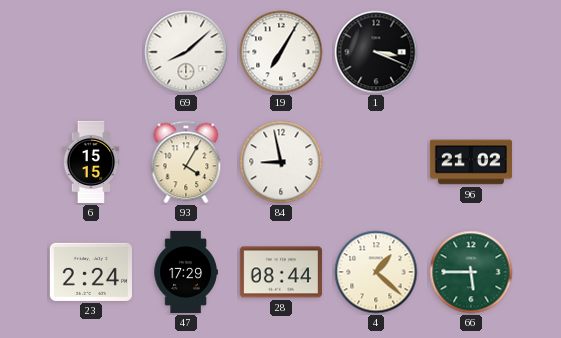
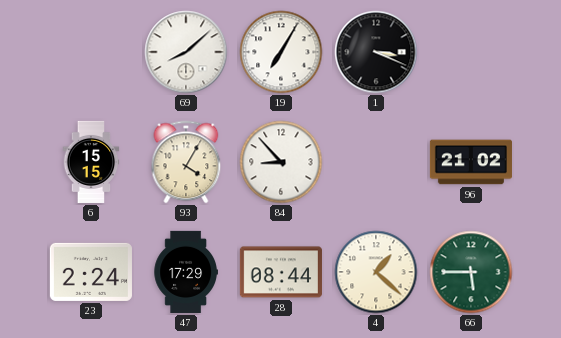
84: 8:58 -> 8:53 (281, 162)
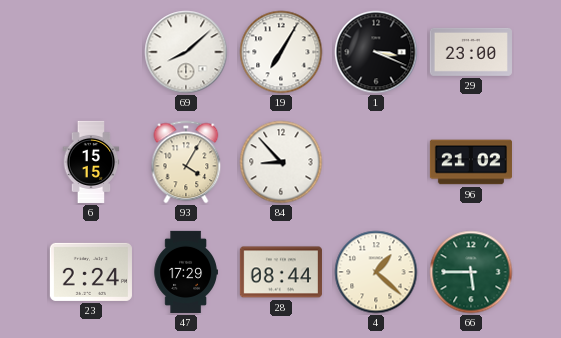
29: none -> 23:00 (471, 52)
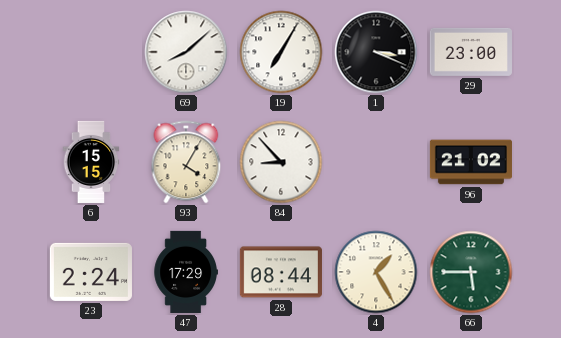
4: 1:22 -> 1:25 (376, 272)
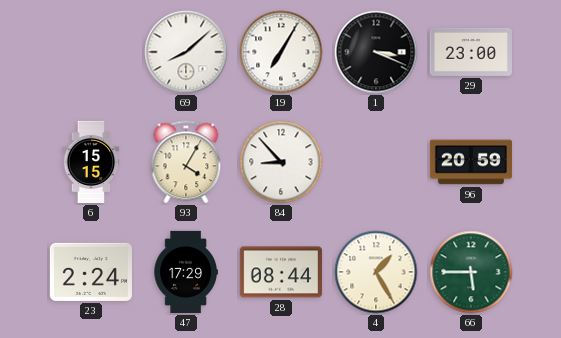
96: 21:02 -> 20:59 (471, 162)
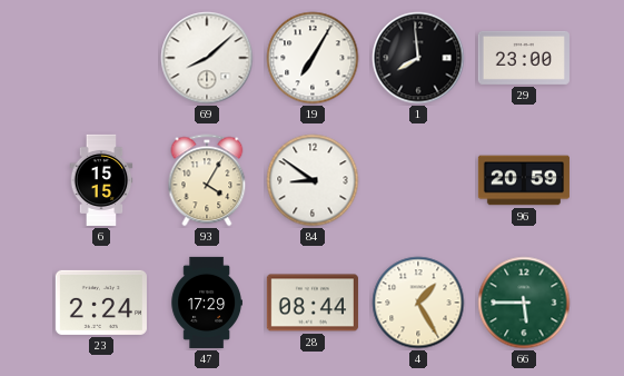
1: 3:19 -> 7:59 (418, 58)
84: 8:53 -> 8:51 (313, 180)
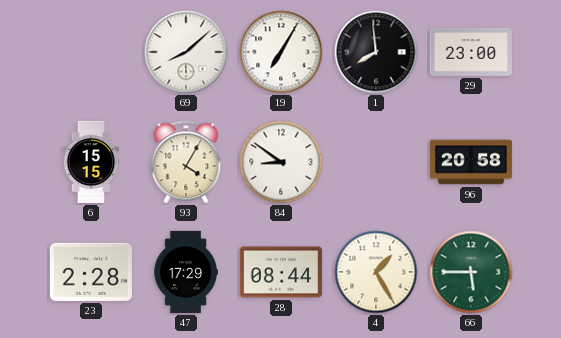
96: 20:59 -> 20:58 (471, 162)
23: 2:24 -> 2:28 (91, 272)
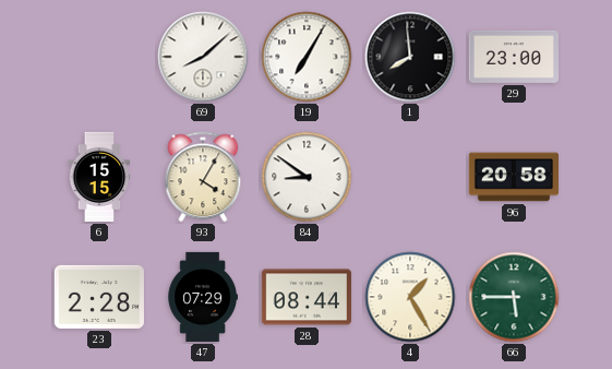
47: 17:29 -> 07:29 (203, 297)
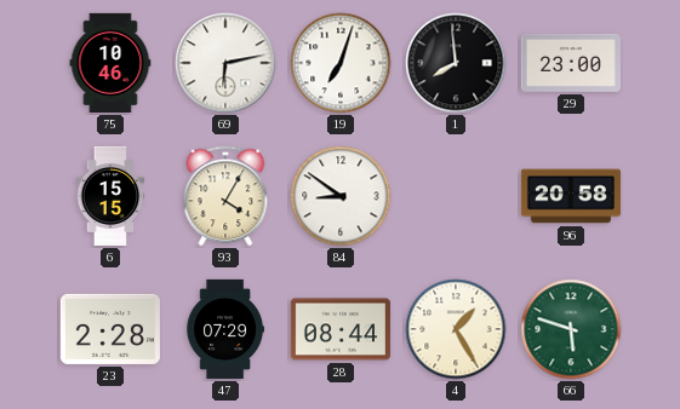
75: none -> 10:46 (110, 63)
69: 8:08 -> 6:13 (225, 63)
19: 7:05 -> 7:03 (341, 63)
66: 5:45 -> 5:48 (571, 329)
